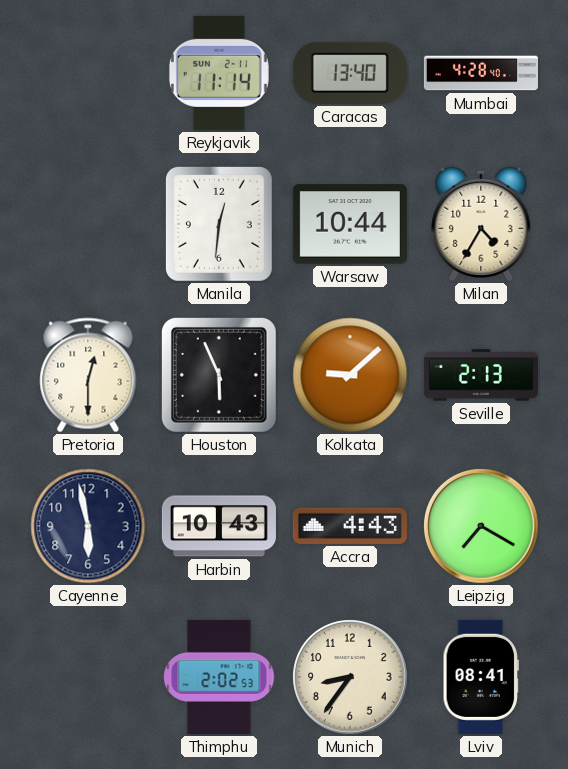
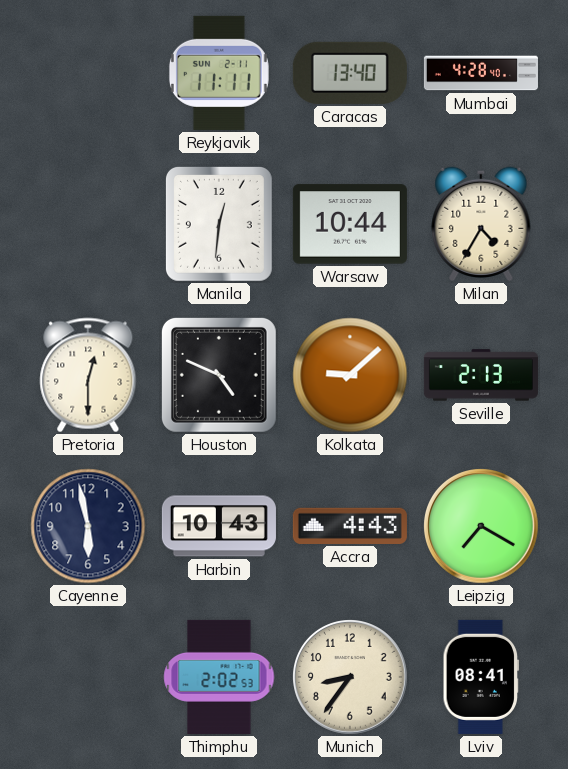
Reykjavik: 11:14 -> 11:11 (219, 73)
Houston: 5:56 -> 4:49 (219, 375)
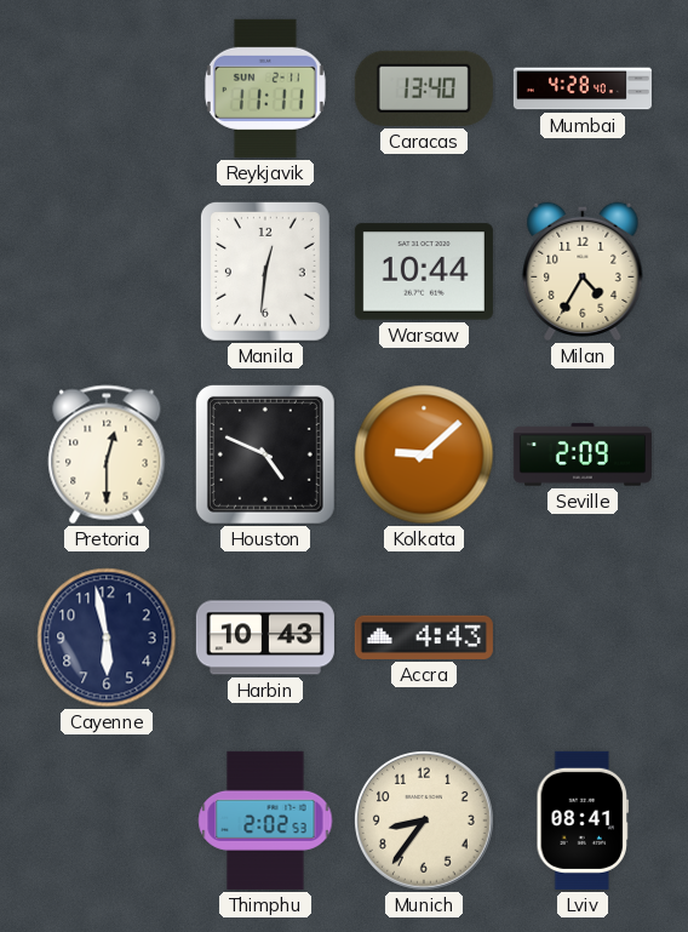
Seville: 2:13 -> 2:09 (583, 454)
Leipzig: 7:20 -> none (482, 527)
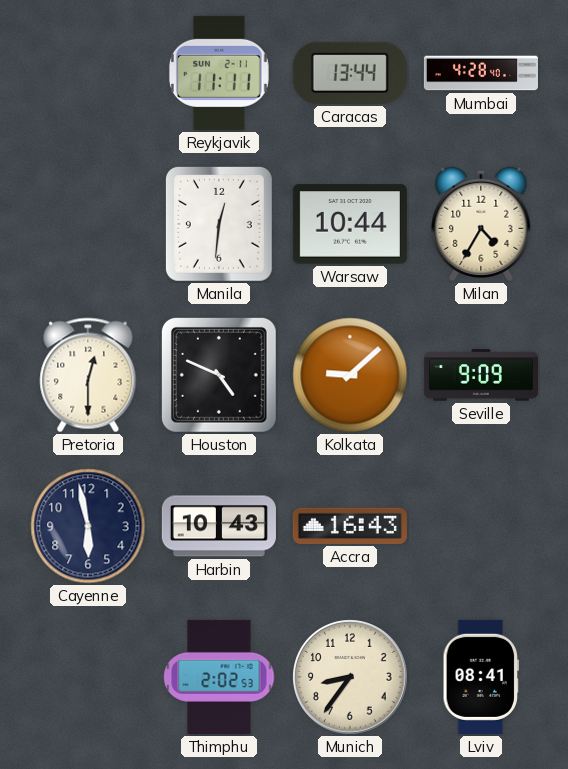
Caracas: 13:40 -> 13:44 (350, 73)
Seville: 2:09 -> 9:09 (481, 375)
Accra: 4:43 -> 16:43 (350, 526)
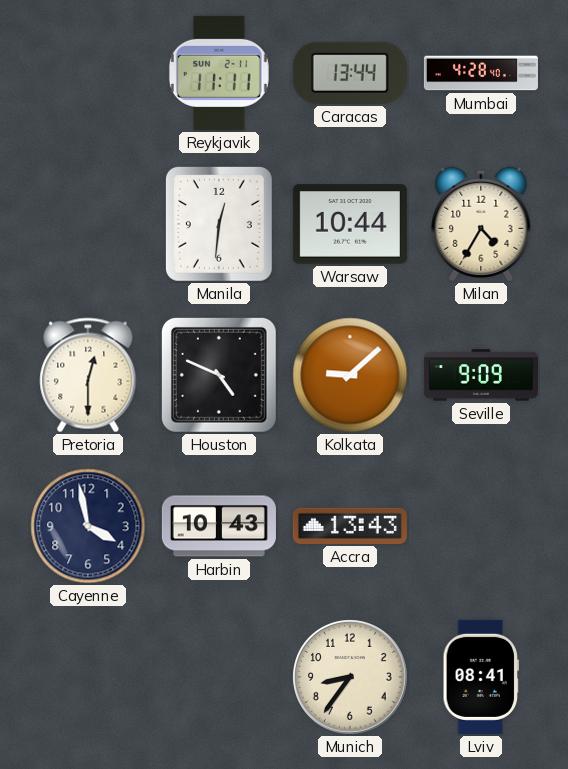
Cayenne: 5:58 -> 3:58 (88, 526)
Accra: 16:43 -> 13:43 (350, 526)
Thimphu: 2:02 -> none (219, 677)
